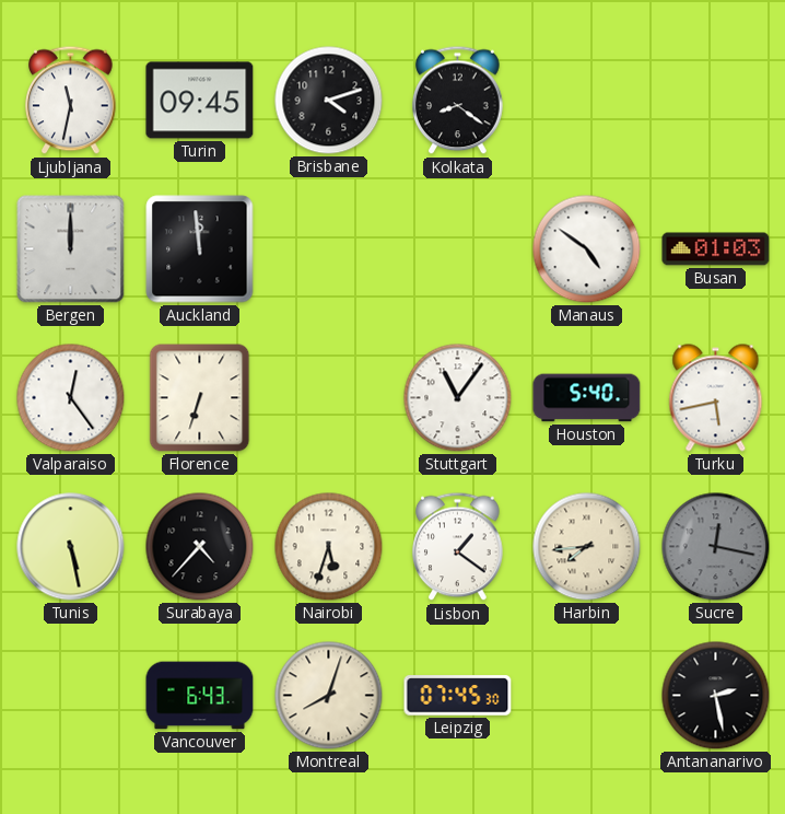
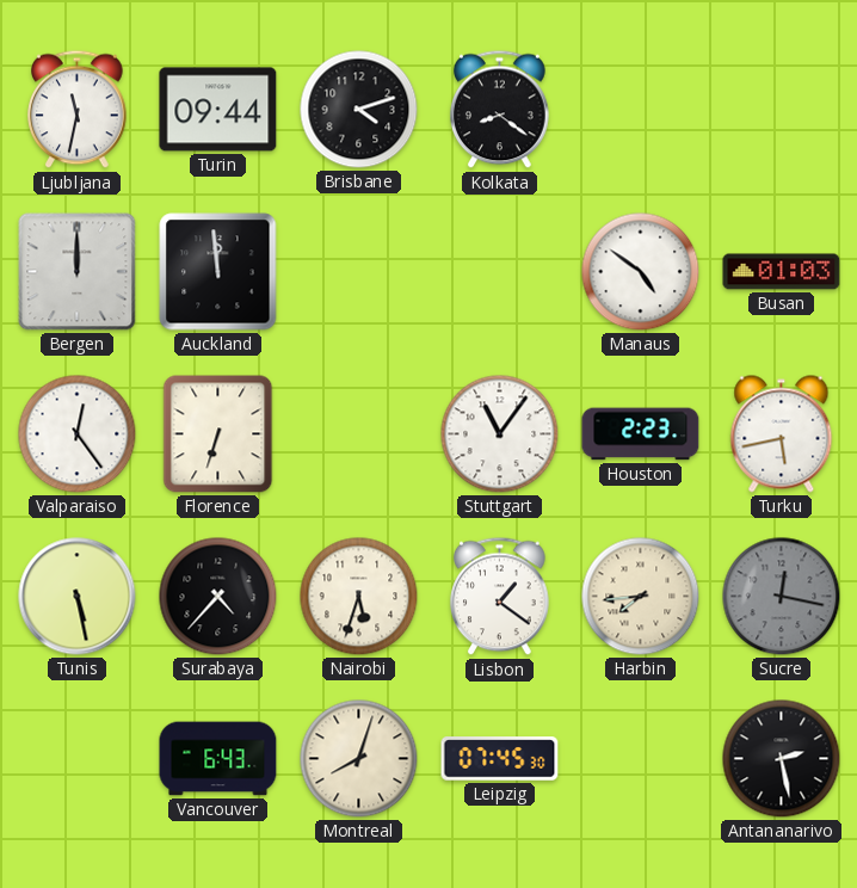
Turin: 09:45 -> 09:44 (218, 110)
Houston: 5:40 -> 2:23 (641, 434)
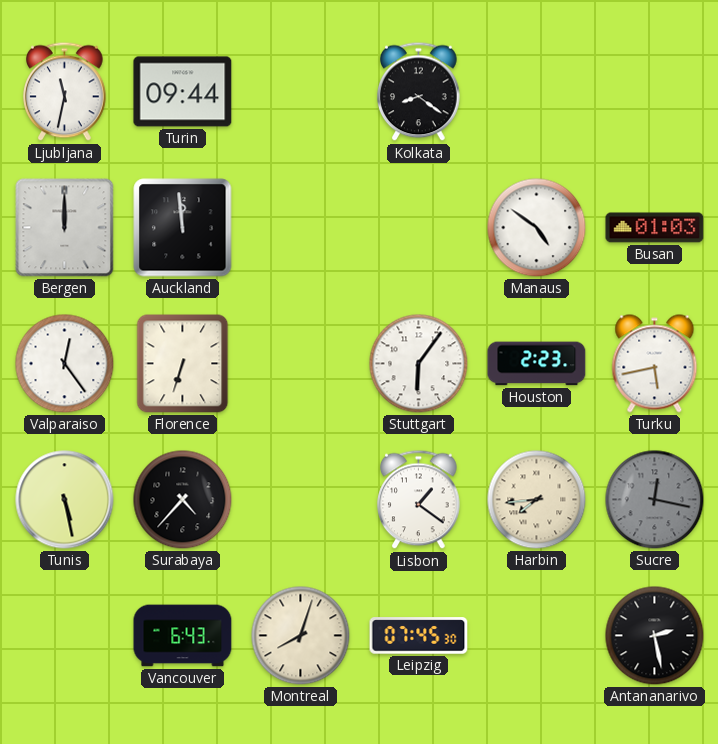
Brisbane: 4:12 -> none (359, 110)
Stuttgart: 11:06 -> 6:06 (419, 364)
Nairobi: 5:33 -> none (359, 597)
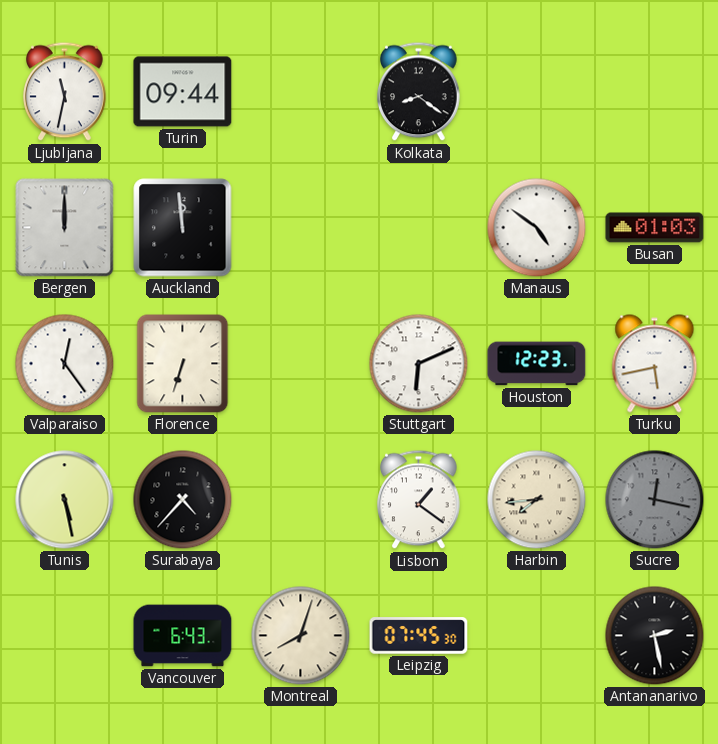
Stuttgart: 6:06 -> 6:11 (419, 364)
Houston: 2:23 -> 12:23 (537, 364)
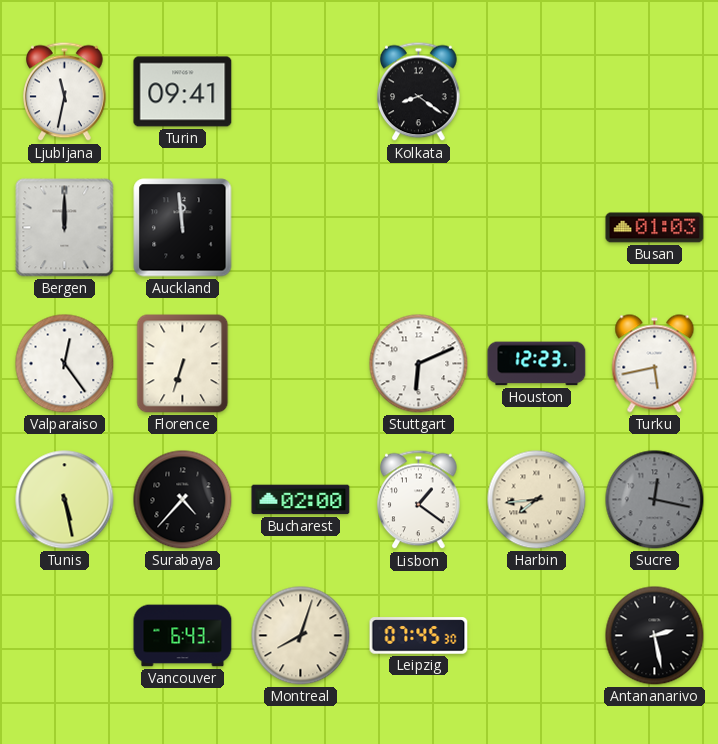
Turin: 09:44 -> 09:41 (183, 92)
Manaus: 4:51 -> none (537, 228)
Bucharest: none -> 02:00 (301, 500)
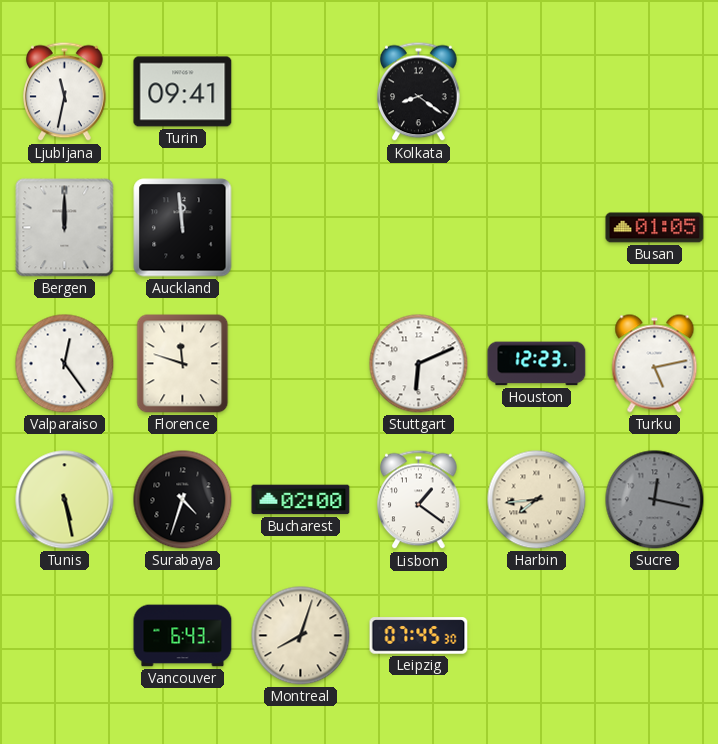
Busan: 01:03 -> 01:05 (655, 228)
Florence: 6:33 -> 11:48 (183, 364)
Turku: 5:43 -> 5:13 (655, 364)
Surabaya: 4:37 -> 4:33 (183, 500)
Antananarivo: 2:28 -> none (655, 636)
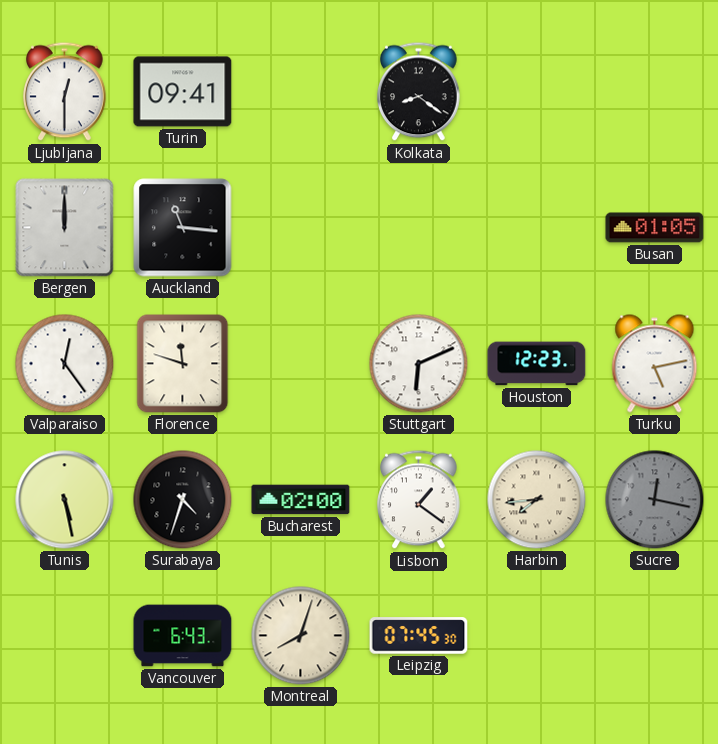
Ljubljana: 11:32 -> 12:30 (65, 92)
Auckland: 11:59 -> 11:16 (183, 228)
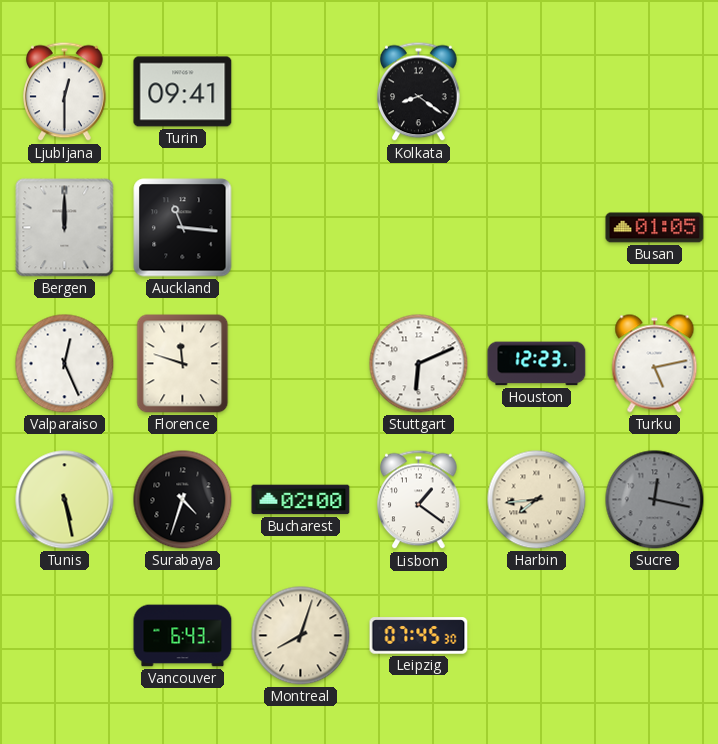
Valparaiso: 12:24 -> 12:26 (65, 364)
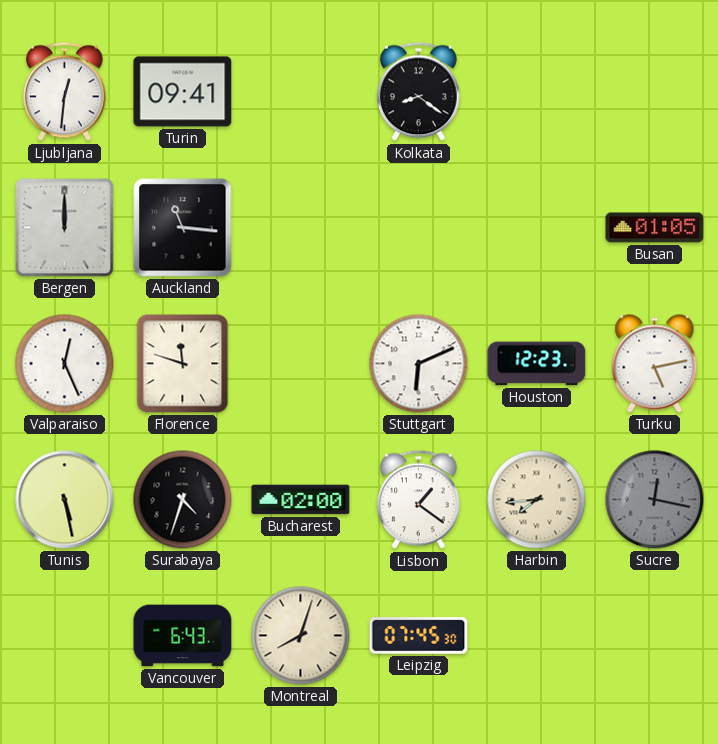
Ljubljana: 12:30 -> 12:31 (65, 92)
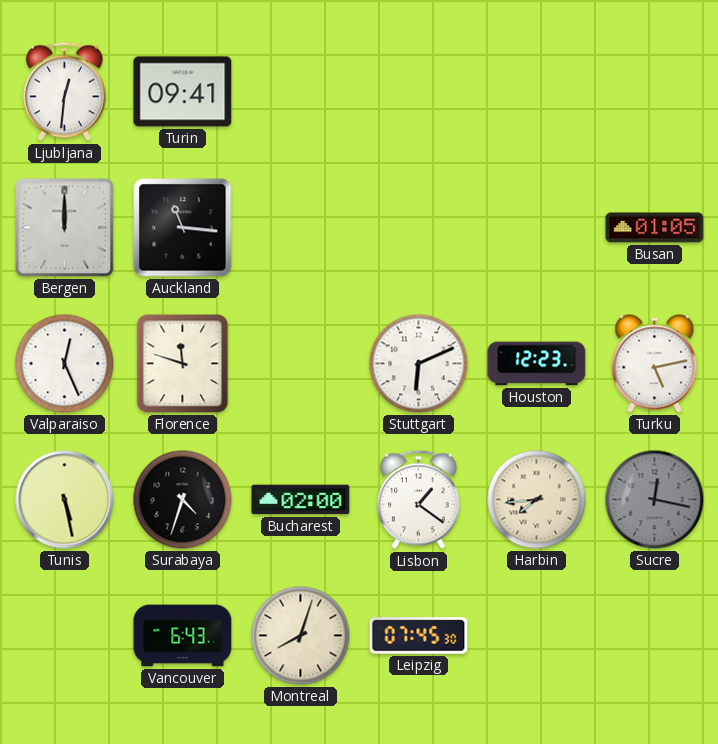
Kolkata: 8:21 -> none (419, 92)
